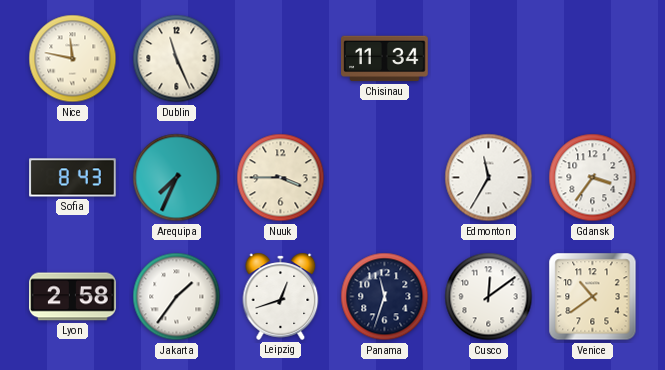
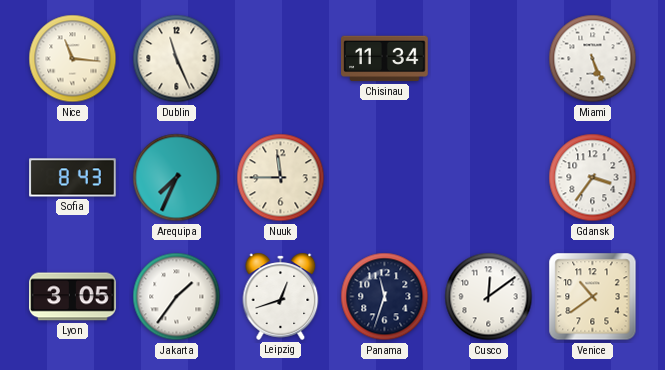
Nice: 11:47 -> 11:16 (73, 59)
Miami: none -> 5:26 (593, 59)
Nuuk: 3:45 -> 11:45 (281, 178)
Edmonton: 11:35 -> none (489, 178)
Lyon: 2:58 -> 3:05 (73, 297)
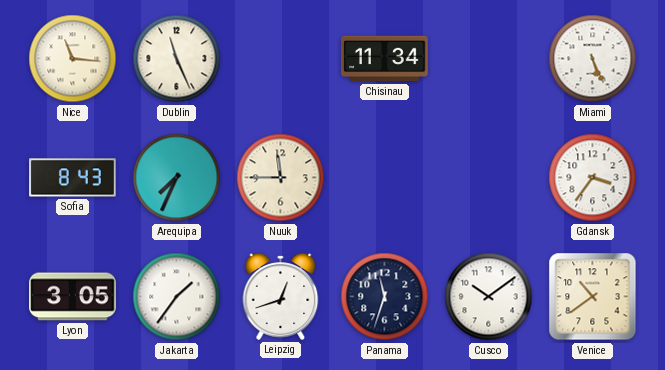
Cusco: 12:09 -> 10:09 (489, 297)
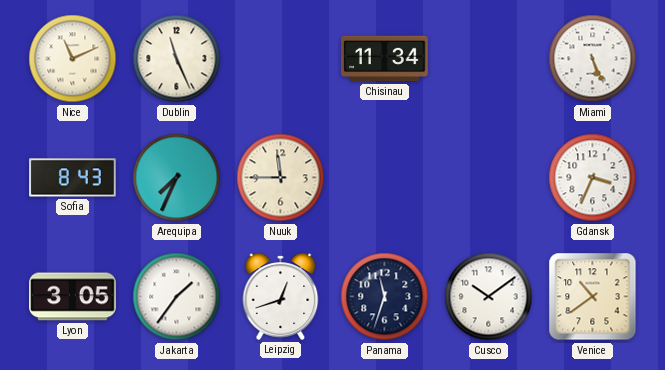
Nice: 11:16 -> 11:11 (73, 59)
Gdansk: 3:36 -> 3:34 (593, 178)
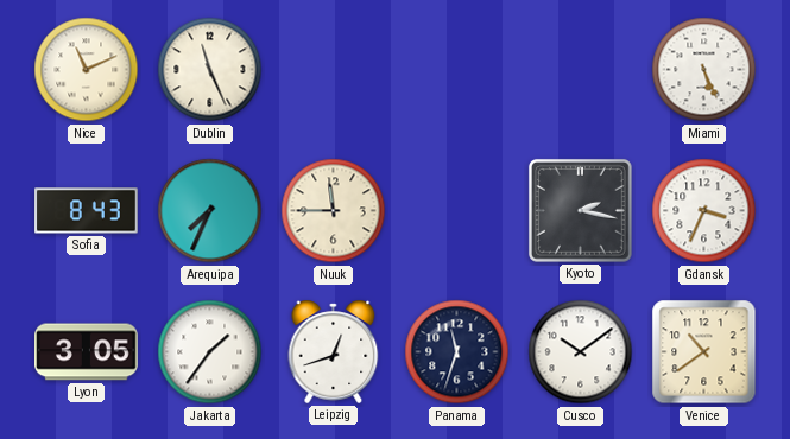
Chisinau: 11:34 -> none (385, 59)
Kyoto: none -> 2:17 (580, 210)
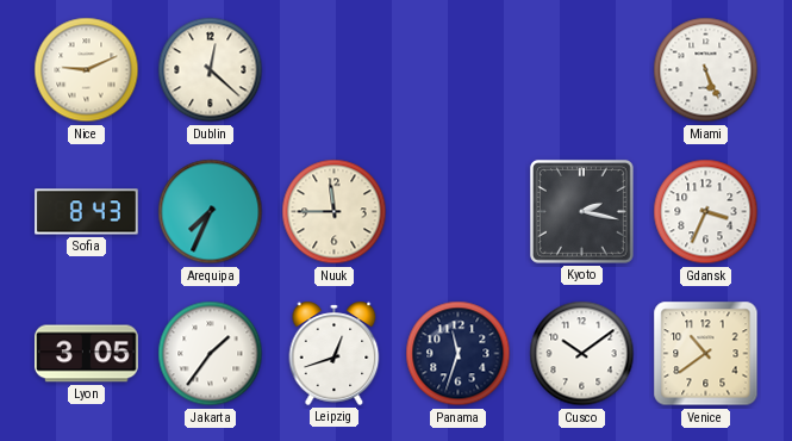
Nice: 11:11 -> 9:11 (87, 70)
Dublin: 11:26 -> 12:22 (211, 70)
